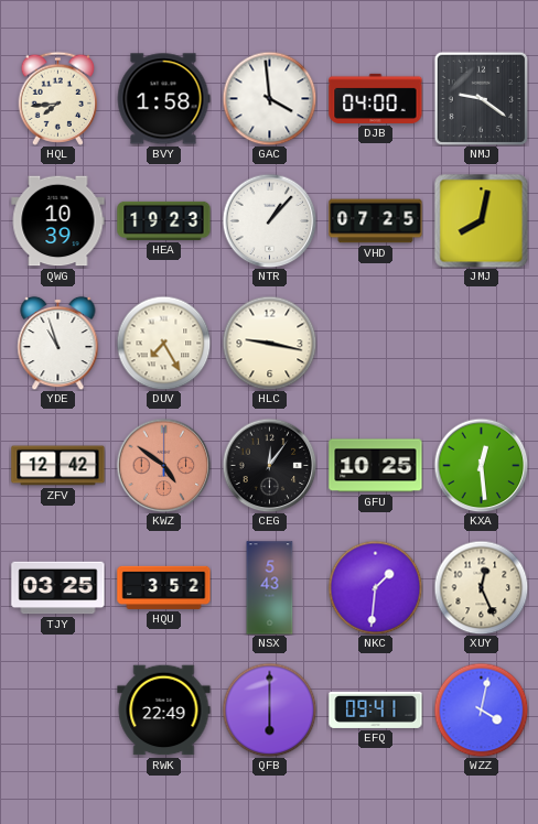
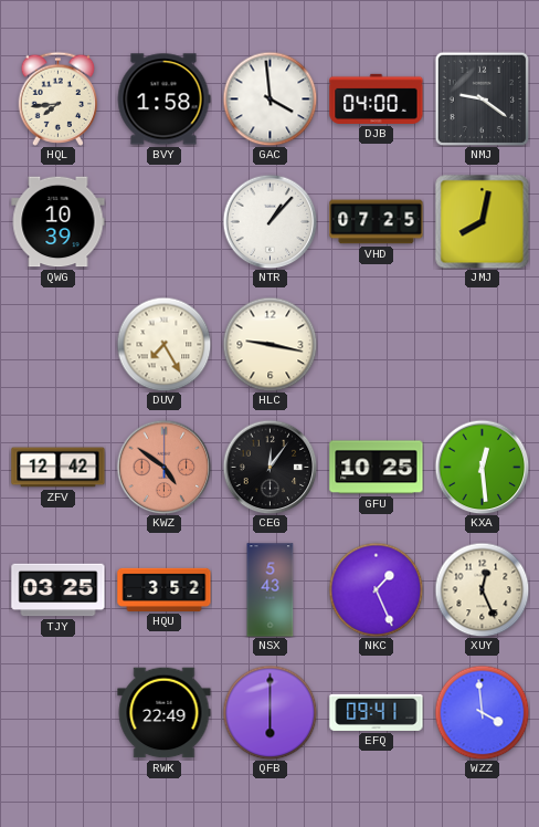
HEA: 19:23 -> none (164, 220)
YDE: 10:57 -> none (58, 343)
NKC: 1:31 -> 1:26 (376, 589)
WZZ: 4:02 -> 3:59 (482, 712)
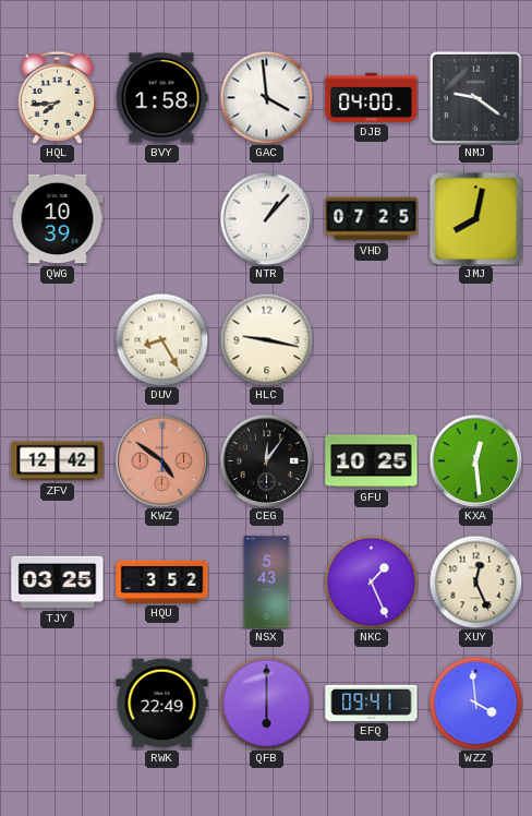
DUV: 7:25 -> 8:25 (161, 339)
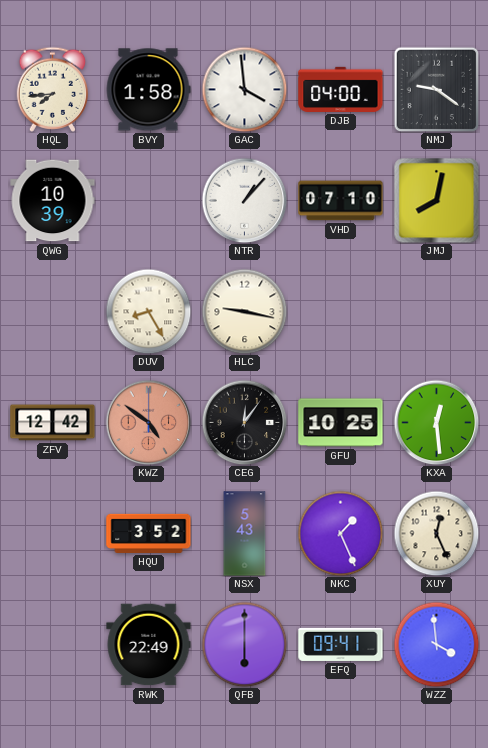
VHD: 07:25 -> 07:10 (341, 201)
TJY: 03:25 -> none (58, 583)
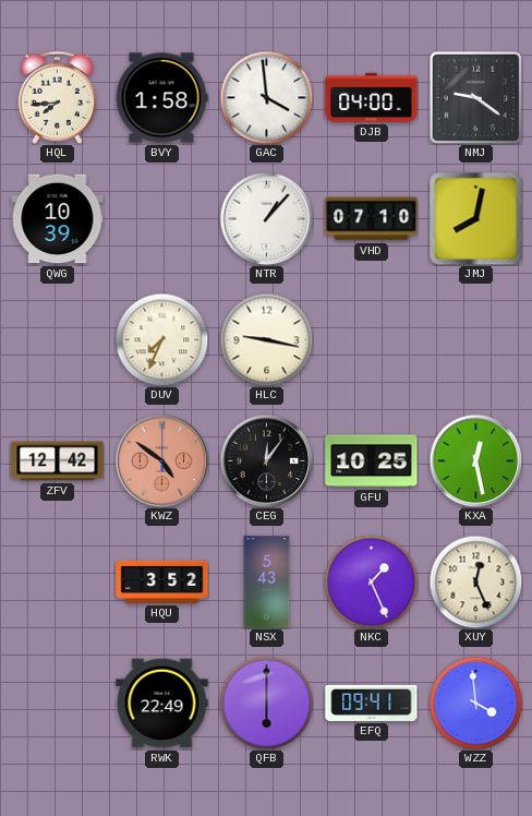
DUV: 8:25 -> 7:34 (161, 339)
KXA: 12:29 -> 12:28 (475, 460)
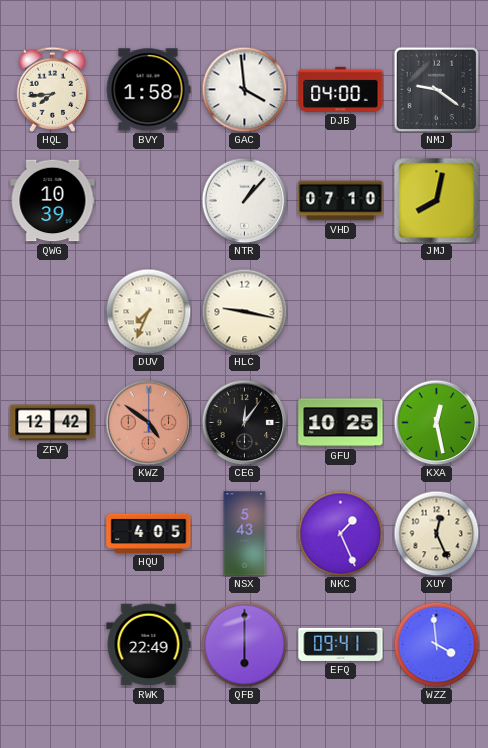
HQU: 3:52 -> 4:05 (149, 533)
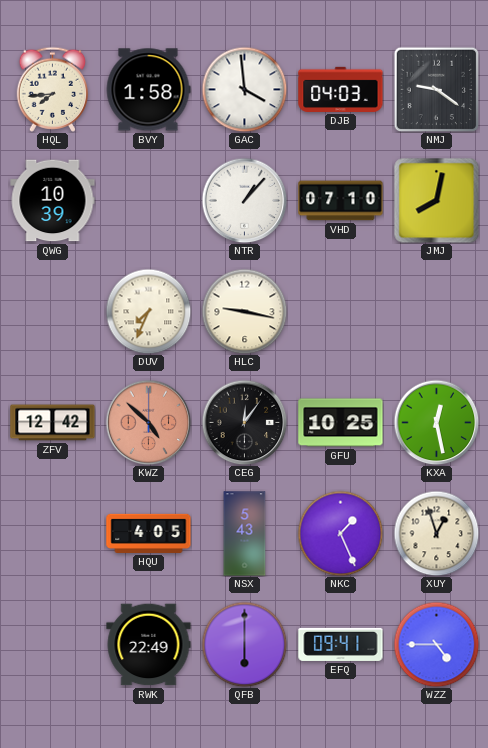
DJB: 04:00 -> 04:03 (341, 89)
KWZ: 4:51 -> 4:52 (148, 422)
XUY: 12:26 -> 12:57 (436, 533)
WZZ: 3:59 -> 4:45 (436, 644)
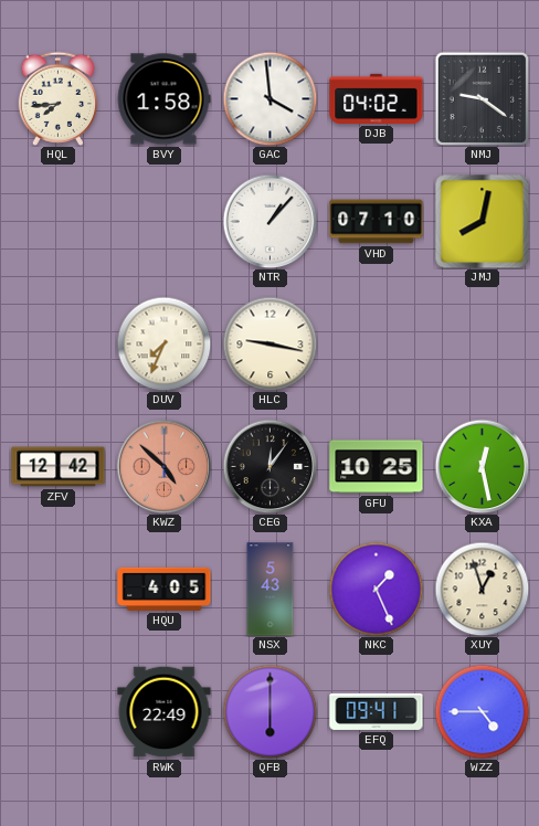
DJB: 04:03 -> 04:02 (377, 98)
QWG: 10:39 -> none (53, 201)
